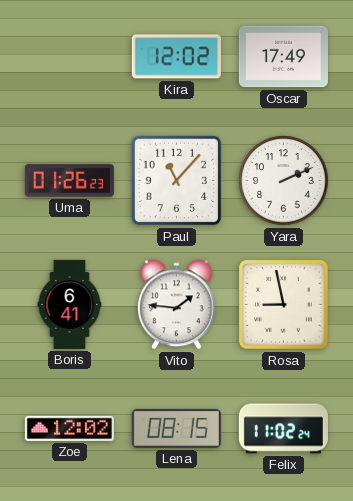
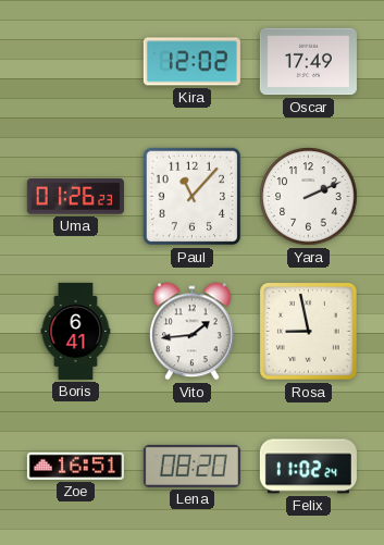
Vito: 1:46 -> 1:44 (193, 332)
Zoe: 12:02 -> 16:51 (75, 466)
Lena: 08:15 -> 08:20 (191, 466)
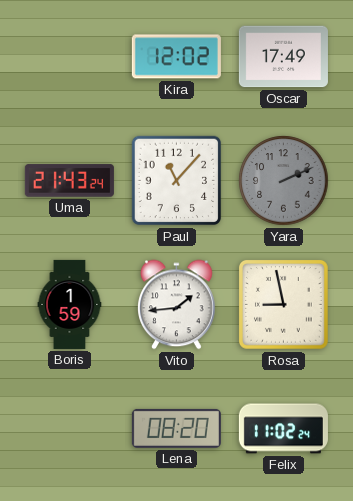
Uma: 01:26 -> 21:43 (69, 181)
Yara dial: white -> grey (284, 181)
Boris: 6:41 -> 1:59 (70, 304)
Zoe: 16:51 -> none (75, 466)
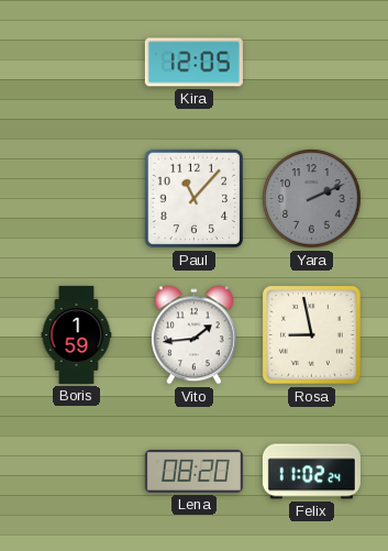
Kira: 12:02 -> 12:05 (193, 63)
Oscar: 17:49 -> none (283, 57)
Uma: 21:43 -> none (69, 181)
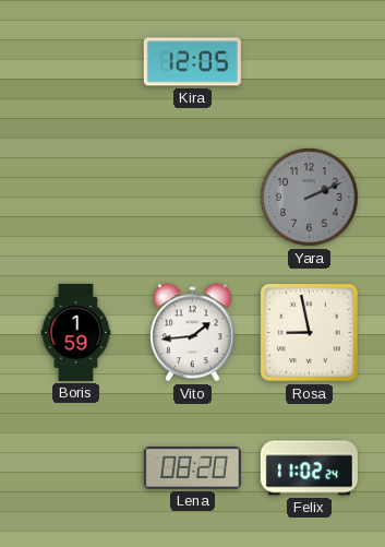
Paul: 11:07 -> none (195, 199)
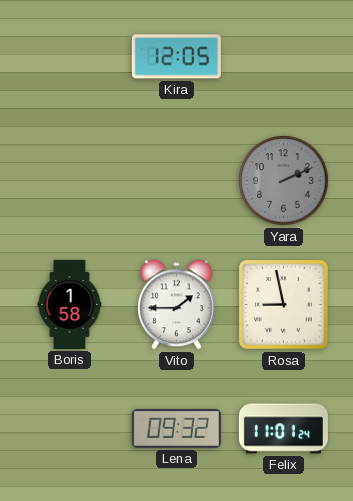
Boris: 1:59 -> 1:58 (70, 304)
Vito: 1:44 -> 1:45 (177, 305)
Lena: 08:20 -> 09:32 (176, 428)
Felix: 11:02 -> 11:01 (283, 429)
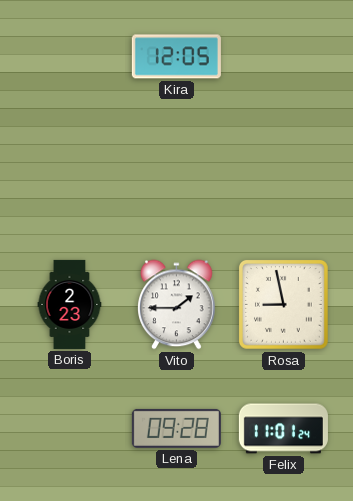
Yara: 2:11 -> none (284, 181)
Boris: 1:58 -> 2:23 (70, 304)
Lena: 09:32 -> 09:28 (176, 428)
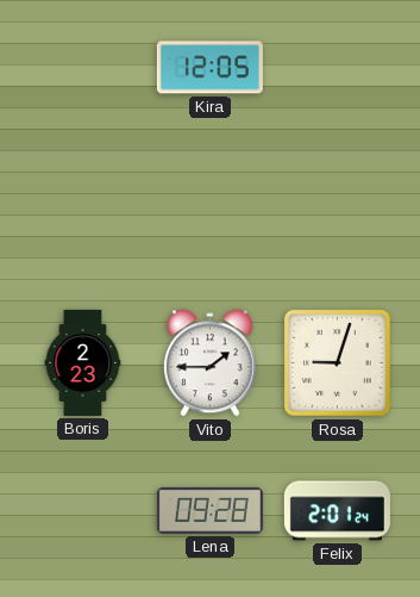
Rosa: 8:58 -> 9:03 (337, 362)
Felix: 11:01 -> 2:01 (337, 511)
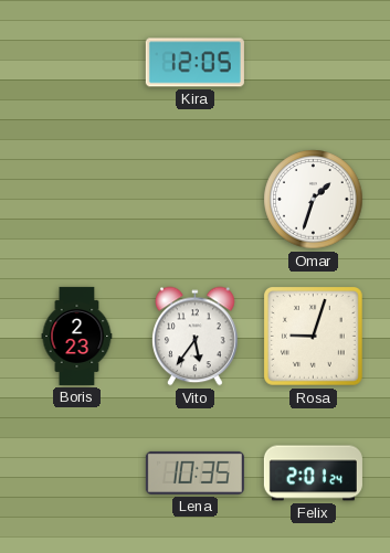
Omar: none -> 1:33 (314, 200)
Vito: 1:45 -> 5:36 (196, 337)
Lena: 09:28 -> 10:35 (194, 472)
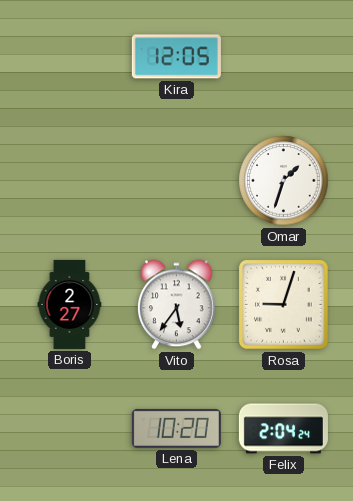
Boris: 2:23 -> 2:27 (70, 304)
Lena: 10:35 -> 10:20 (176, 428)
Felix: 2:01 -> 2:04 (283, 429)
